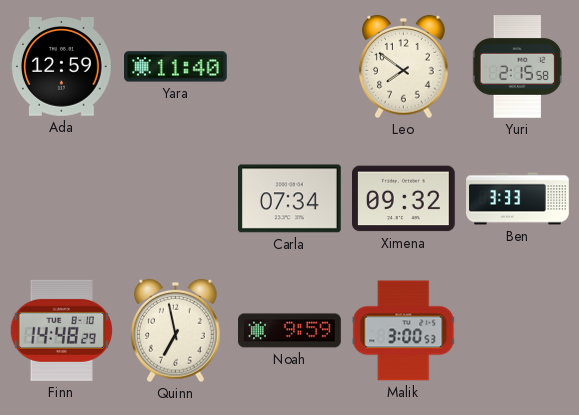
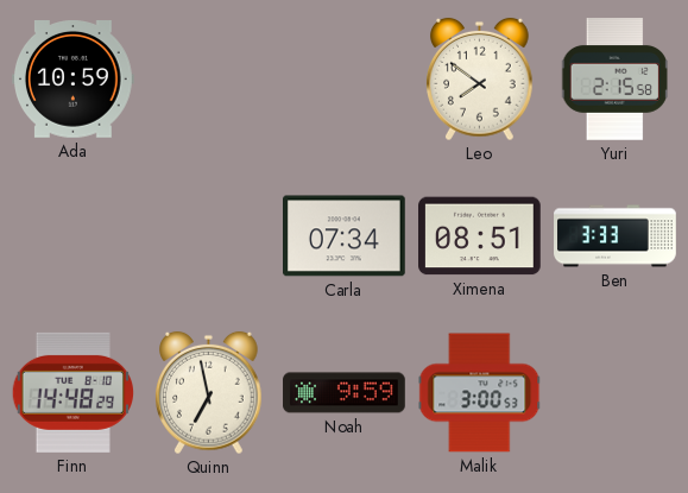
Ada: 12:59 -> 10:59 (74, 80)
Yara: 11:40 -> none (176, 67)
Ximena: 09:32 -> 08:51 (480, 236)
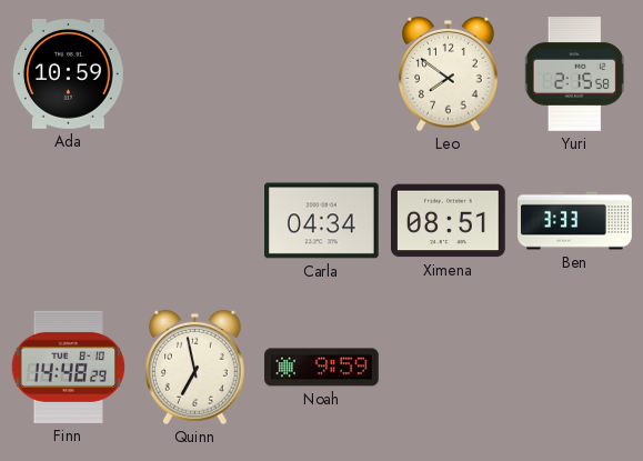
Carla: 07:34 -> 04:34 (322, 221)
Malik: 3:00 -> none (480, 393)
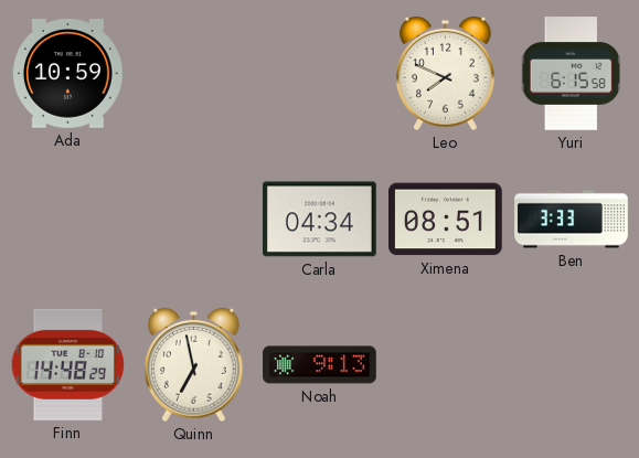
Leo: 7:51 -> 7:49 (446, 74)
Yuri: 2:15 -> 6:15 (571, 74)
Noah: 9:59 -> 9:13 (320, 365)
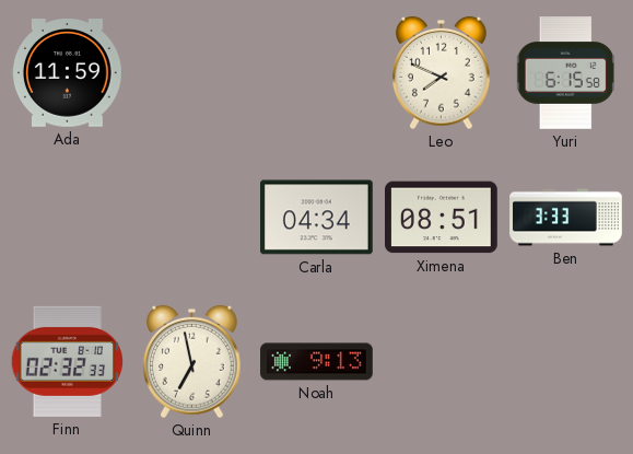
Ada: 10:59 -> 11:59 (68, 73)
Finn: 14:48 -> 02:32 (67, 361)
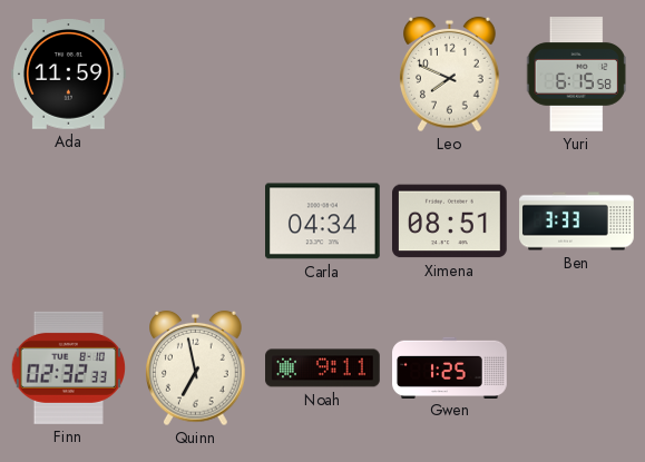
Noah: 9:13 -> 9:11 (323, 368)
Gwen: none -> 1:25 (450, 367)
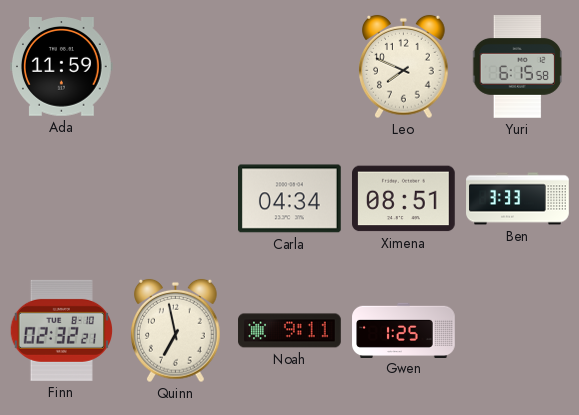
Finn: 02:32:33 -> 02:32:21 (61, 330)
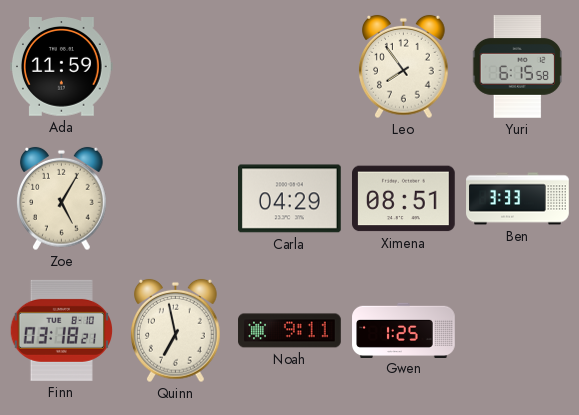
Leo: 7:49 -> 7:54 (404, 67)
Zoe: none -> 5:05 (62, 199)
Carla: 04:34 -> 04:29 (290, 199)
Finn: 02:32 -> 03:18 (61, 330)
